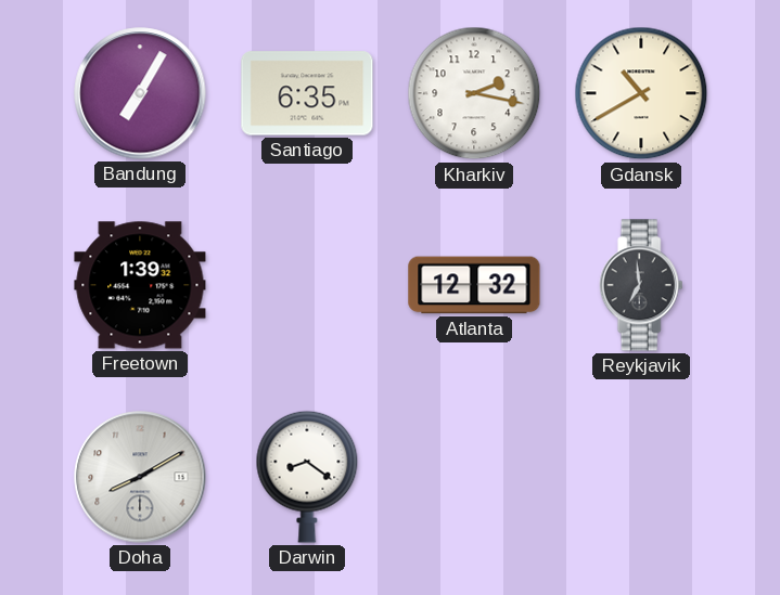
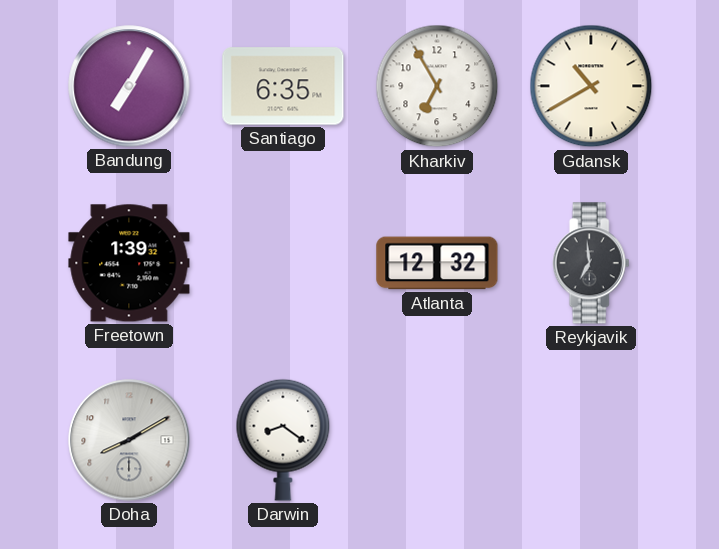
Kharkiv: 2:17 -> 6:55 (437, 86)
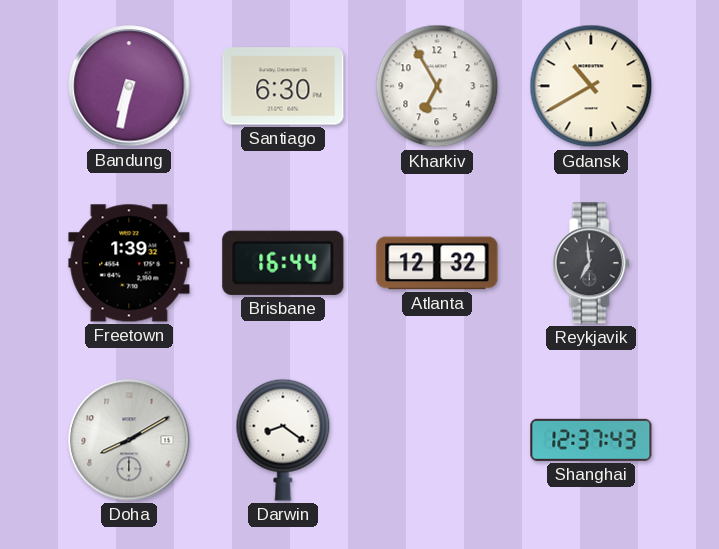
Bandung: 7:05 -> 6:32 (129, 86)
Santiago: 6:35 -> 6:30 (283, 86)
Brisbane: none -> 16:44 (283, 263)
Shanghai: none -> 12:37 (591, 440)
